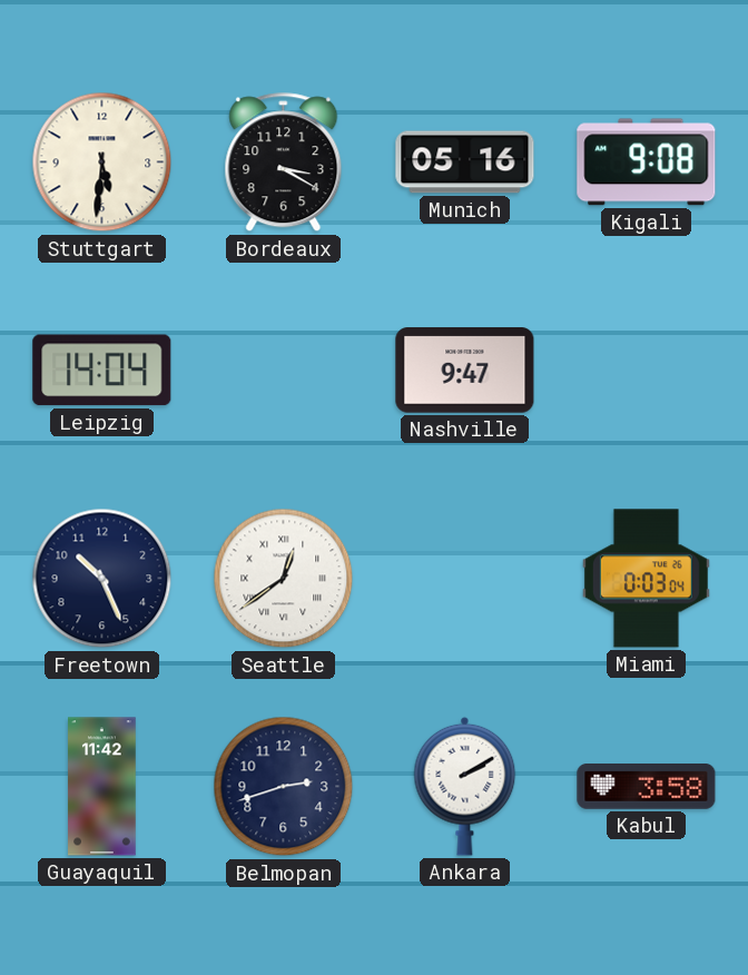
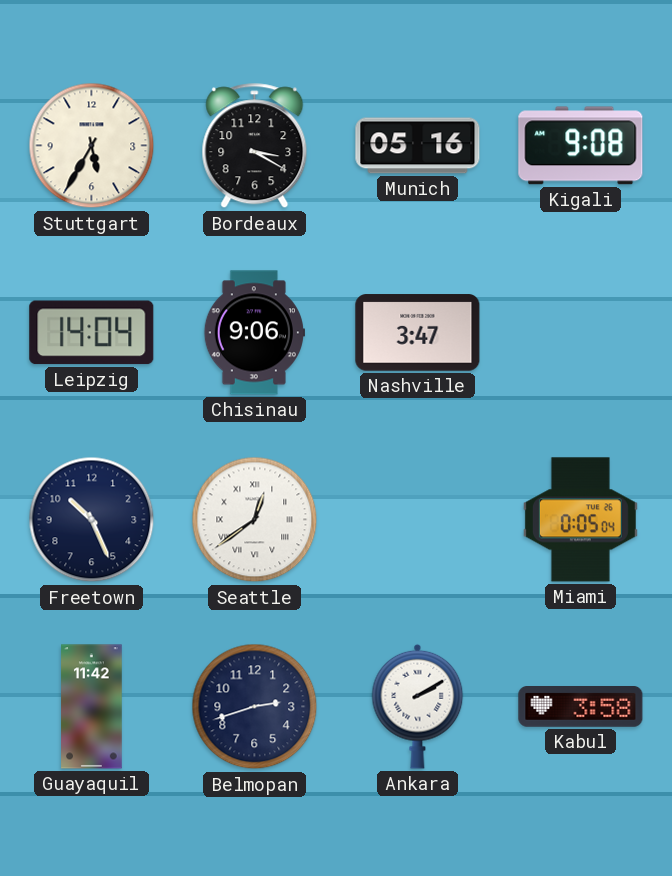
Stuttgart: 5:31 -> 5:35 (92, 146)
Chisinau: none -> 9:06 (254, 333)
Nashville: 9:47 -> 3:47 (418, 333)
Miami: 0:03 -> 0:05 (580, 520)
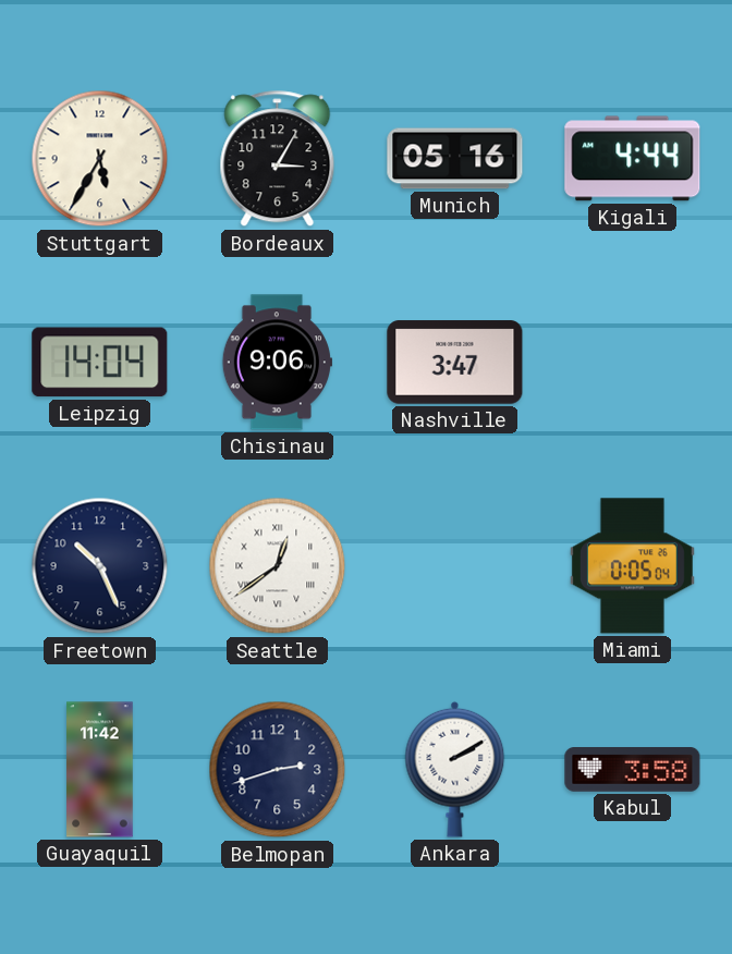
Bordeaux: 3:20 -> 3:05 (278, 159)
Kigali: 9:08 -> 4:44 (633, 159)
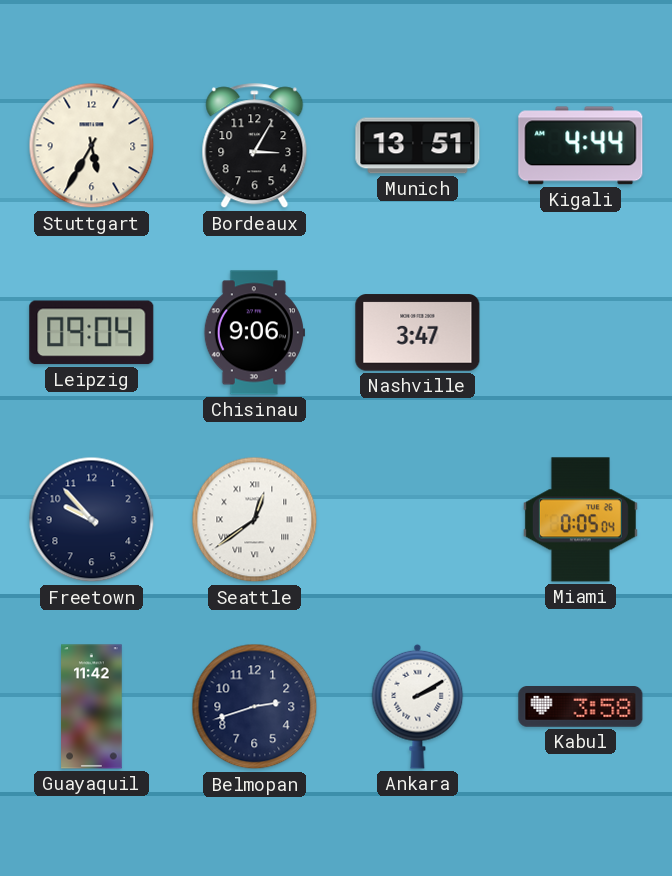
Munich: 05:16 -> 13:51 (418, 146)
Leipzig: 14:04 -> 09:04 (92, 333)
Freetown: 10:26 -> 9:53 (92, 520)
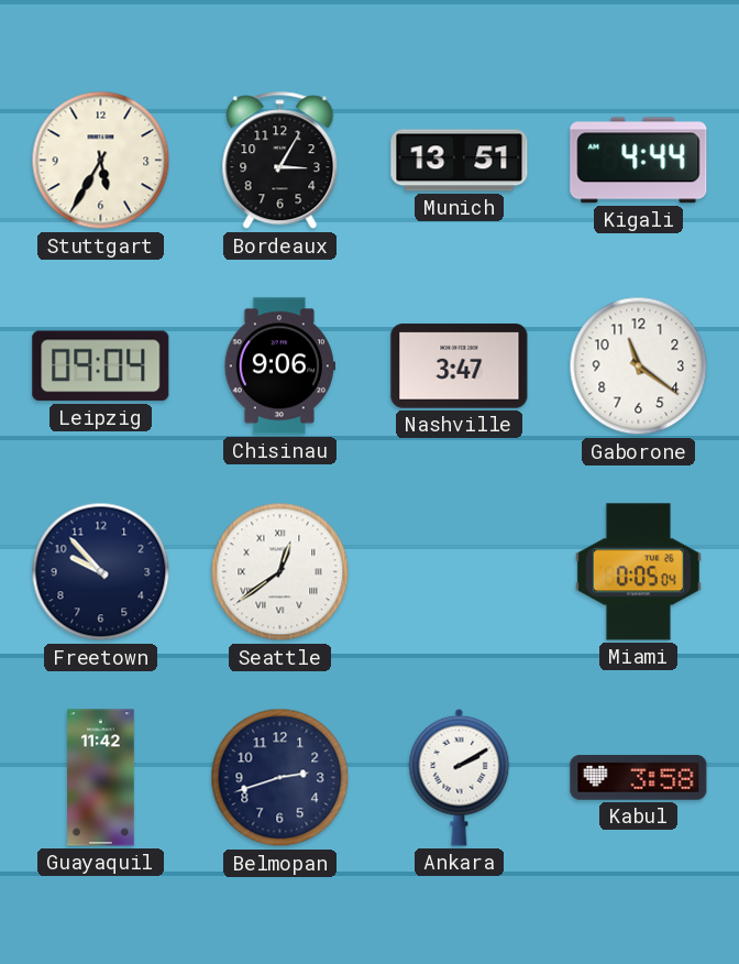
Gaborone: none -> 11:21 (639, 366)
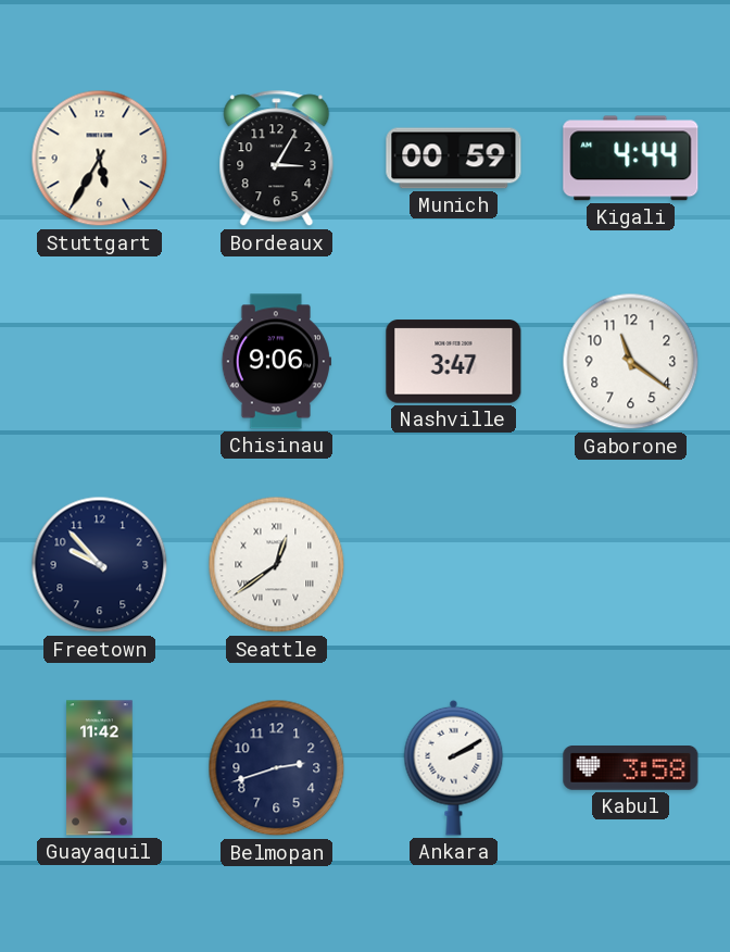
Munich: 13:51 -> 00:59 (454, 159)
Leipzig: 09:04 -> none (101, 366)
Miami: 0:05 -> none (638, 572)
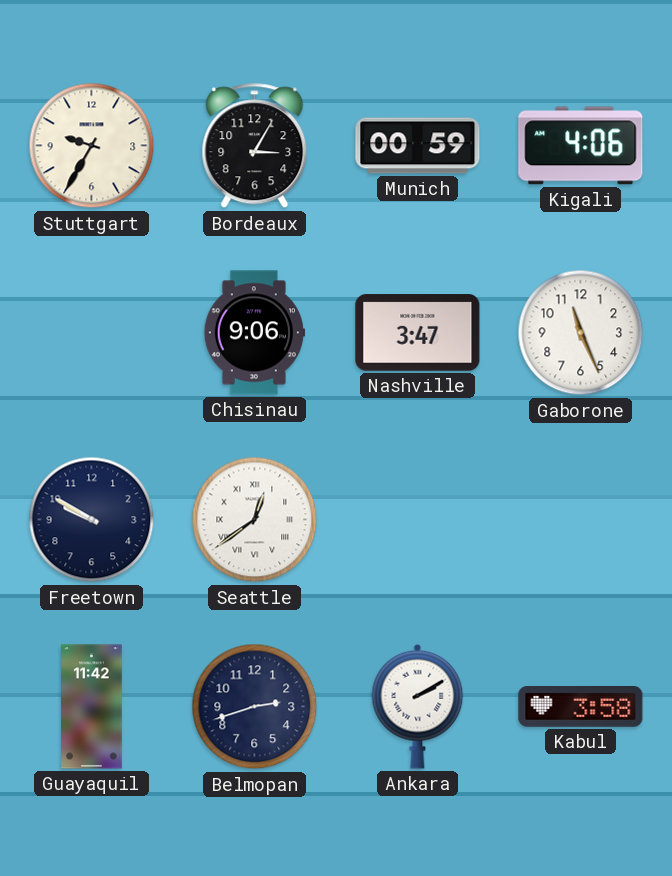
Stuttgart: 5:35 -> 9:35 (92, 146)
Kigali: 4:44 -> 4:06 (581, 146)
Gaborone: 11:21 -> 11:26 (581, 333)
Freetown: 9:53 -> 9:50 (92, 520)
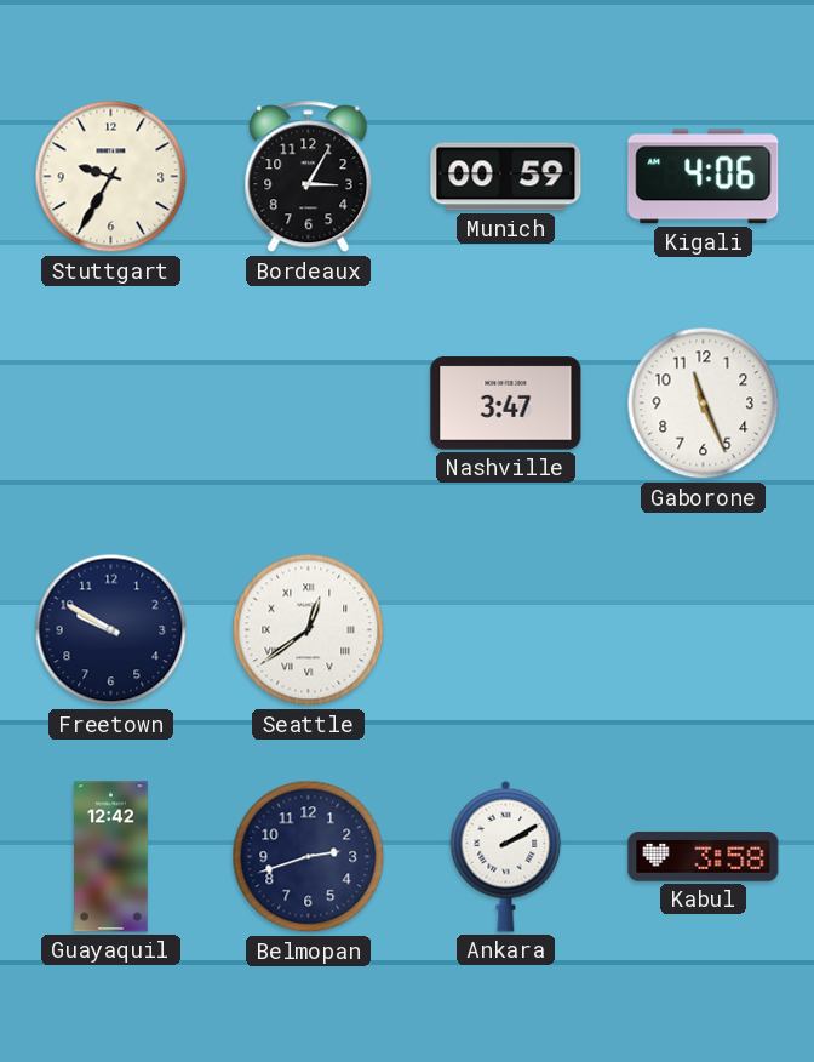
Chisinau: 9:06 -> none (254, 333)
Guayaquil: 11:42 -> 12:42 (111, 857)
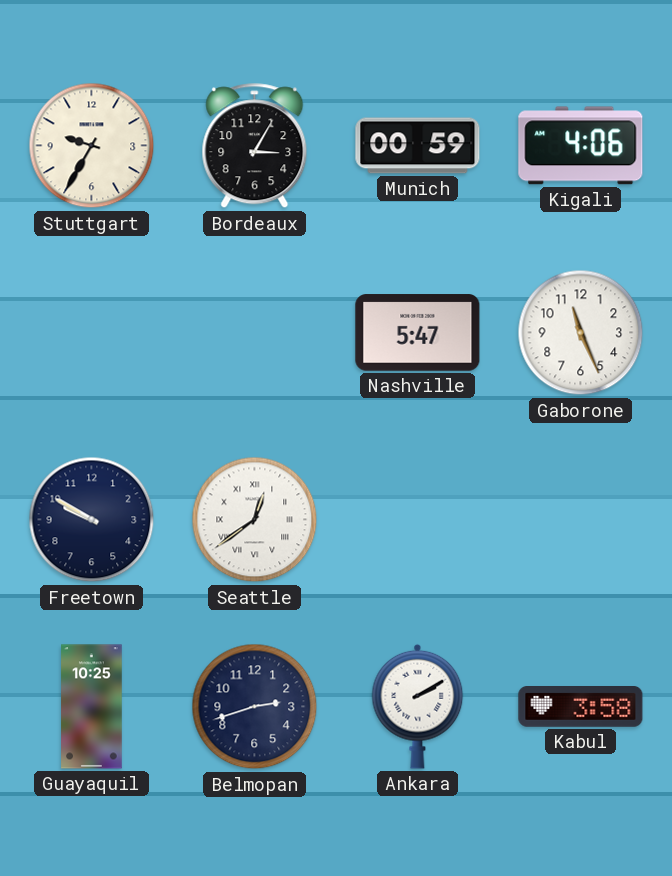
Nashville: 3:47 -> 5:47 (418, 333)
Guayaquil: 12:42 -> 10:25 (92, 707)
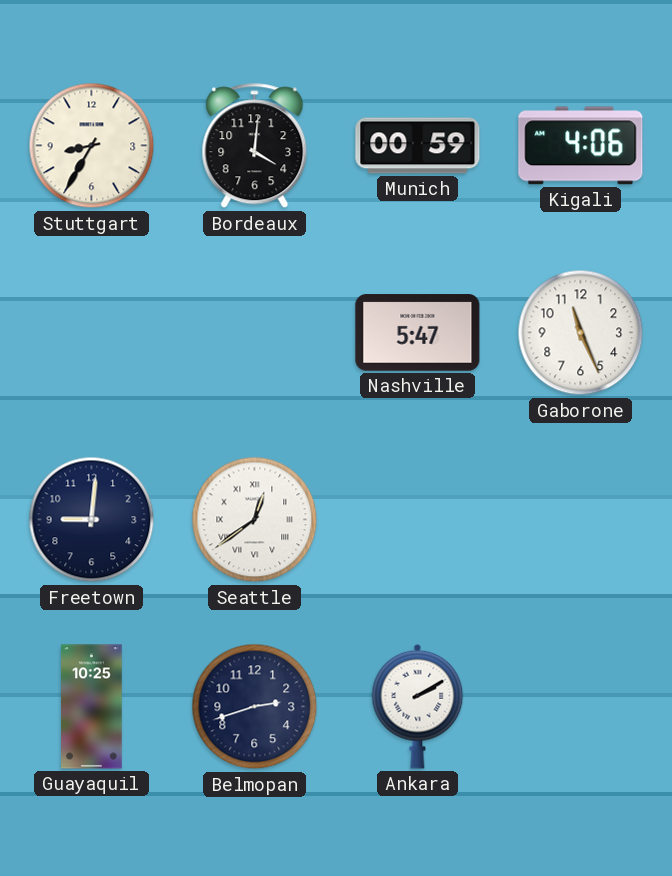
Stuttgart: 9:35 -> 8:35 (92, 146)
Bordeaux: 3:05 -> 4:01 (255, 146)
Freetown: 9:50 -> 9:01 (92, 520)
Kabul: 3:58 -> none (581, 707)
